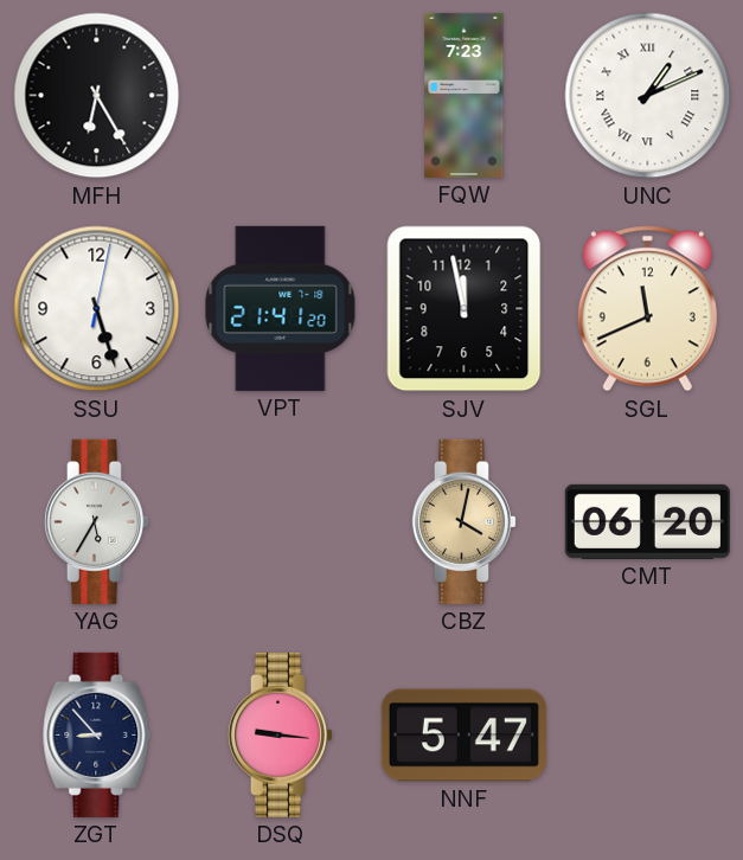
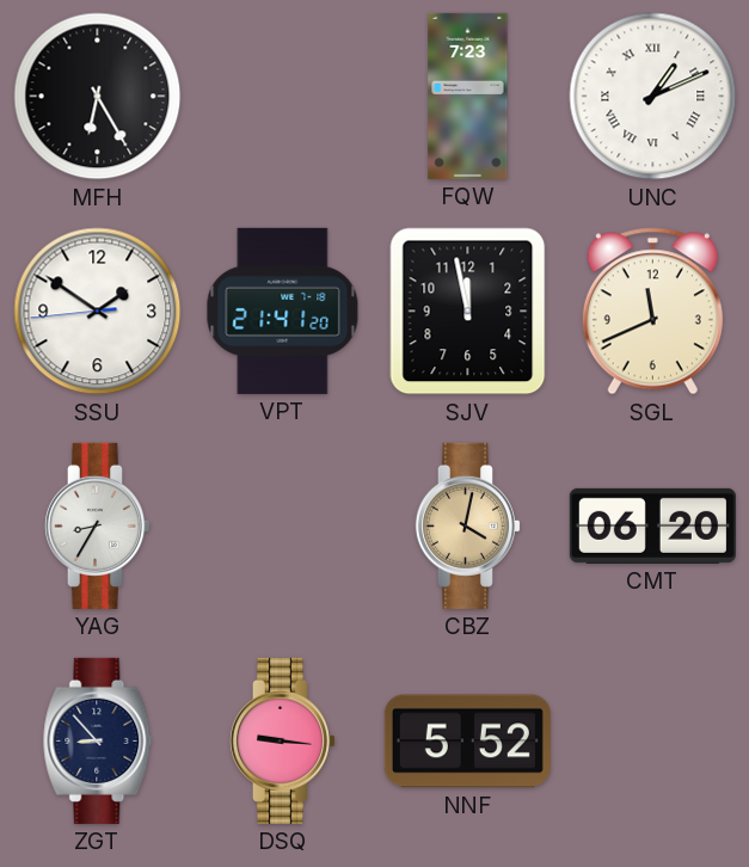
SSU: 5:27 -> 1:50 (98, 312)
YAG: 5:35 -> 8:35 (97, 525)
NNF: 5:47 -> 5:52 (467, 742)
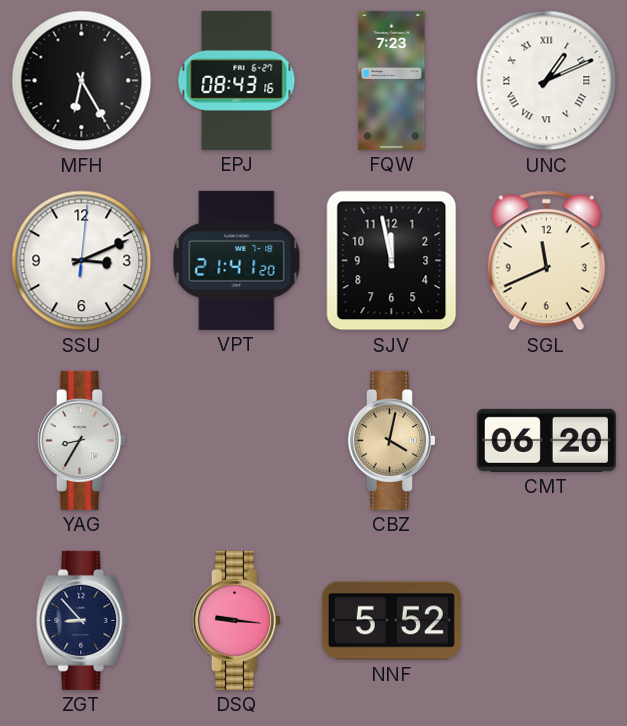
EPJ: none -> 08:43 (237, 80)
SSU: 1:50 -> 3:11 (82, 261)
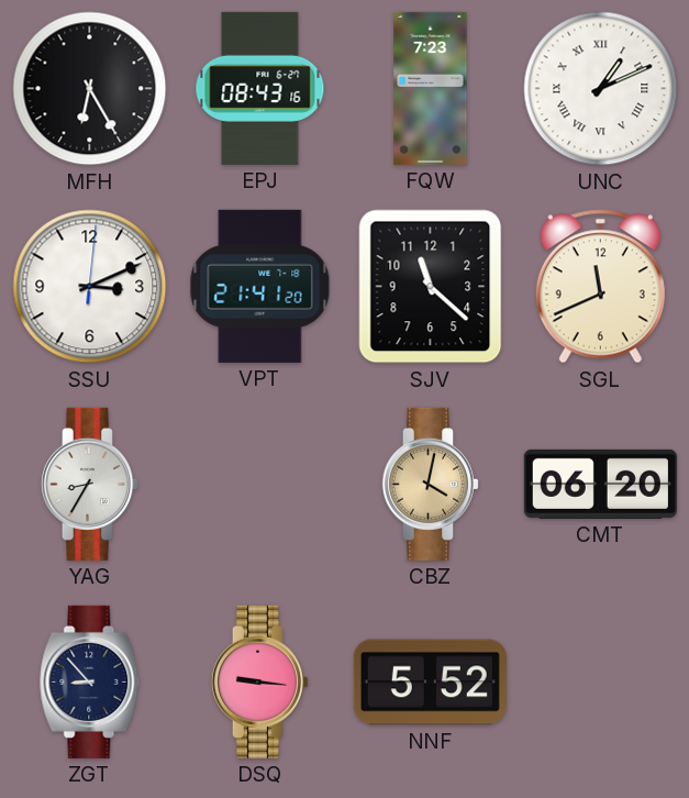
SJV: 11:58 -> 11:22 (431, 287)
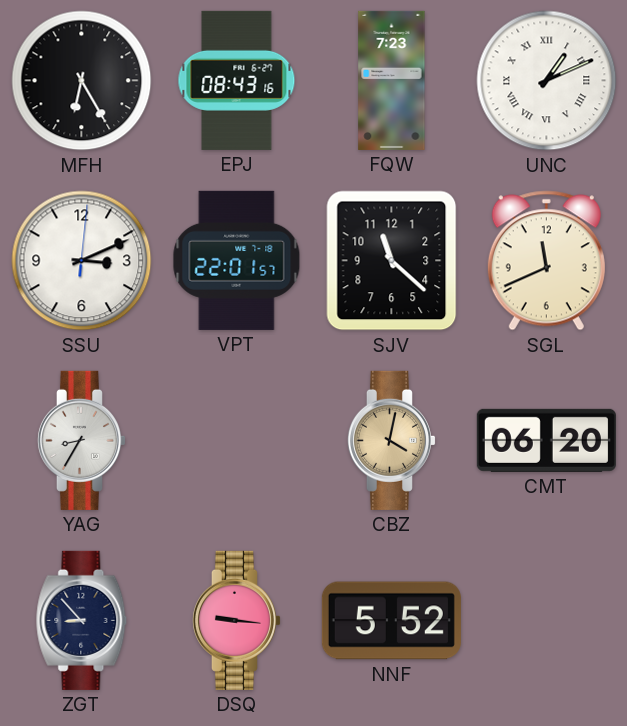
VPT: 21:41 -> 22:01 (237, 260)
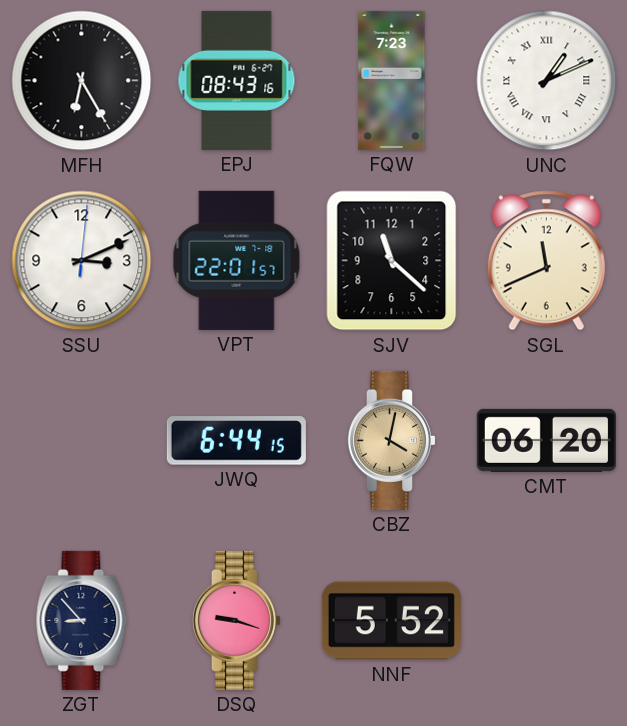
YAG: 8:35 -> none (81, 440)
JWQ: none -> 6:44 (236, 441)
DSQ: 9:16 -> 9:18 (236, 620)
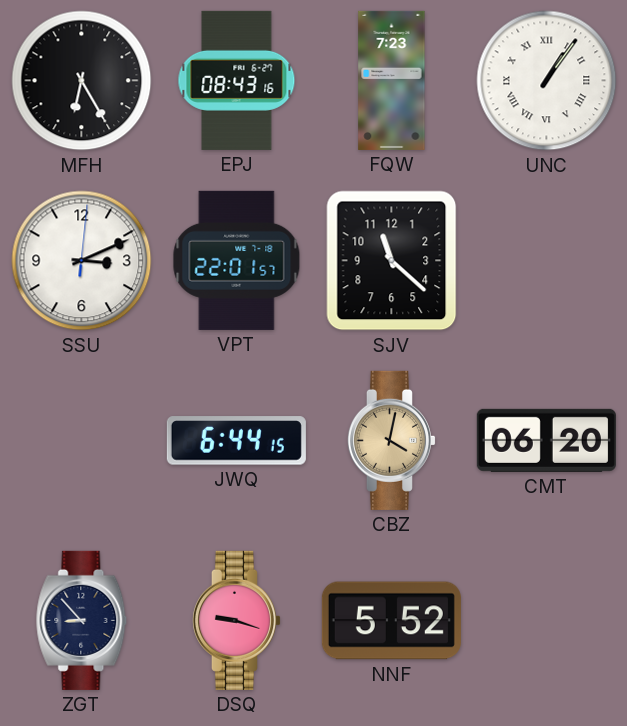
UNC: 1:11 -> 1:06 (547, 81)
SGL: 11:41 -> none (546, 261)
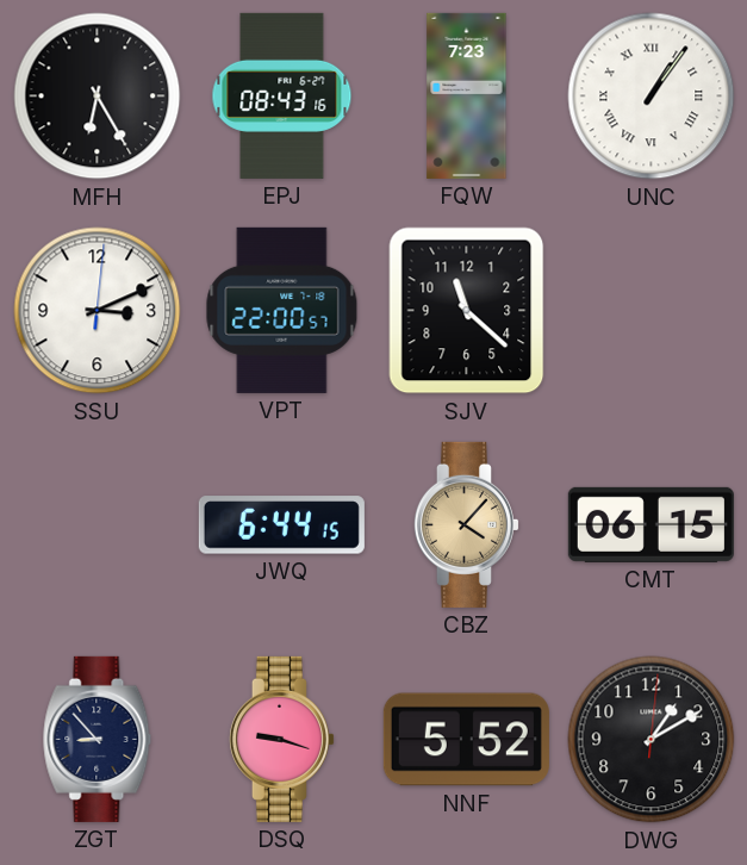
VPT: 22:01 -> 22:00 (282, 310)
CBZ: 4:02 -> 4:07 (466, 524)
CMT: 06:20 -> 06:15 (650, 524)
DWG: none -> 1:10 (652, 740)
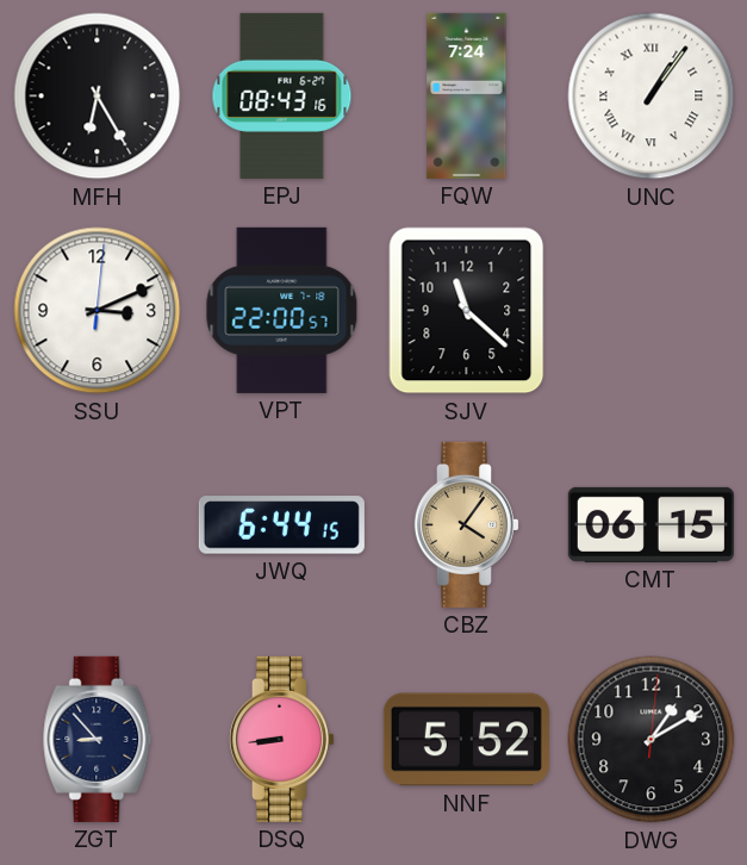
FQW: 7:23 -> 7:24 (467, 95)
CBZ: 4:07 -> 4:06 (466, 524)
DSQ: 9:18 -> 8:44 (281, 739)
